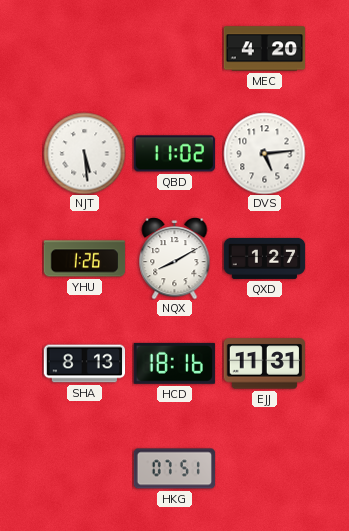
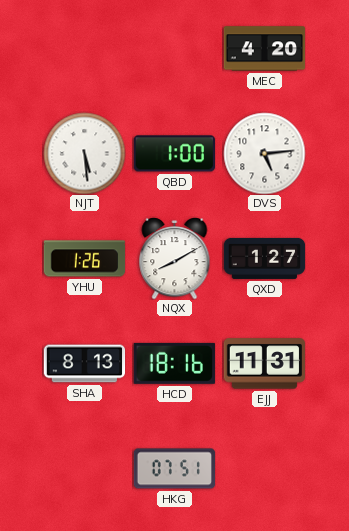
QBD: 11:02 -> 1:00 (174, 154)
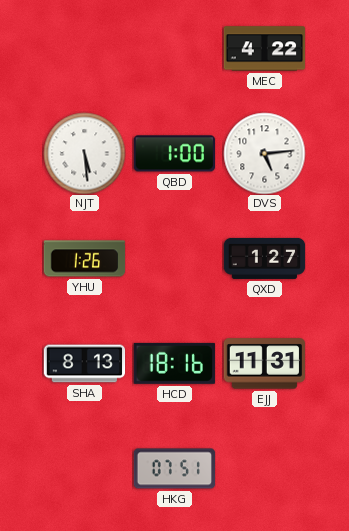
MEC: 4:20 -> 4:22 (264, 49)
NQX: 8:10 -> none (175, 258)
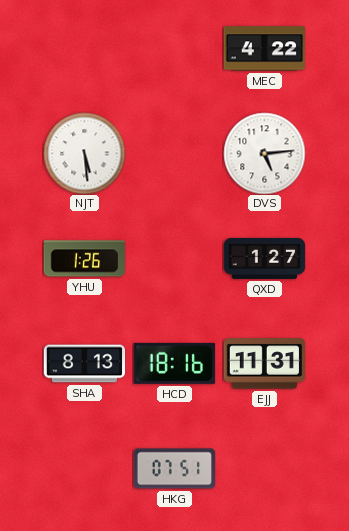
QBD: 1:00 -> none (174, 154)
